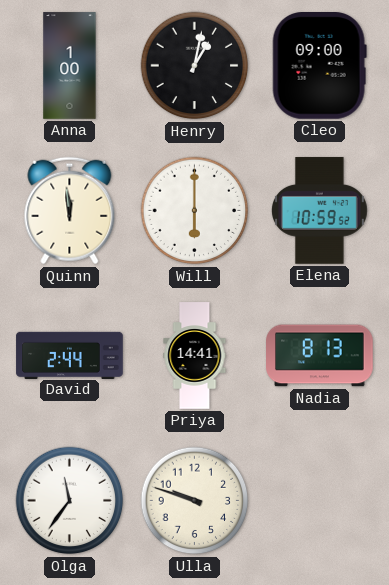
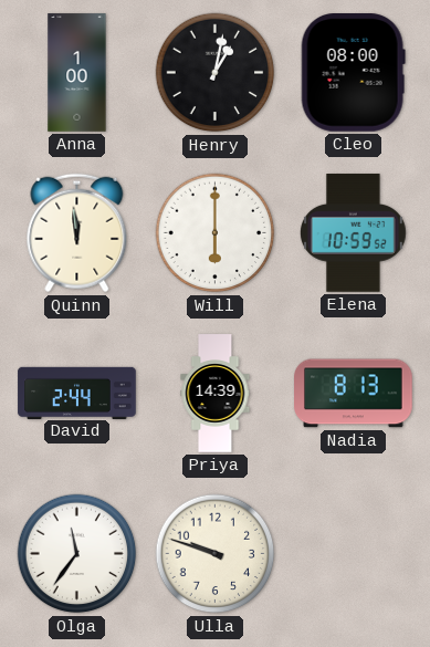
Cleo: 09:00 -> 08:00 (353, 73)
Priya: 14:41 -> 14:39 (216, 394)
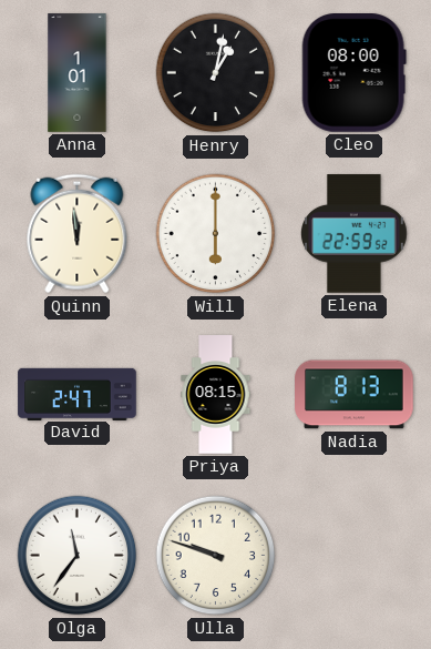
Anna: 1:00 -> 1:01 (78, 73)
Elena: 10:59 -> 22:59 (353, 234)
David: 2:44 -> 2:47 (78, 394)
Priya: 14:39 -> 08:15 (216, 395)
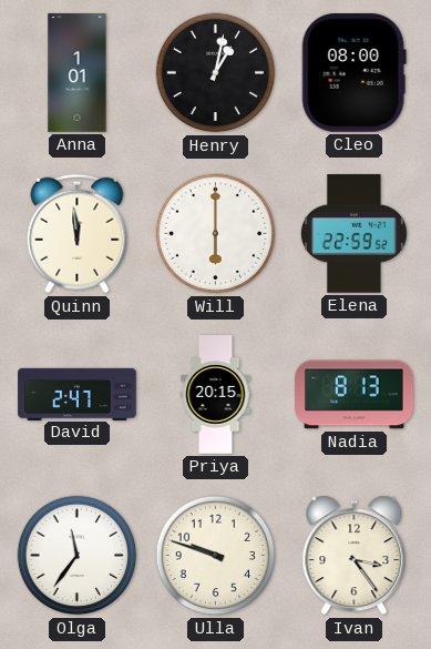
Priya: 08:15 -> 20:15 (216, 395)
Ivan: none -> 3:24 (355, 556)
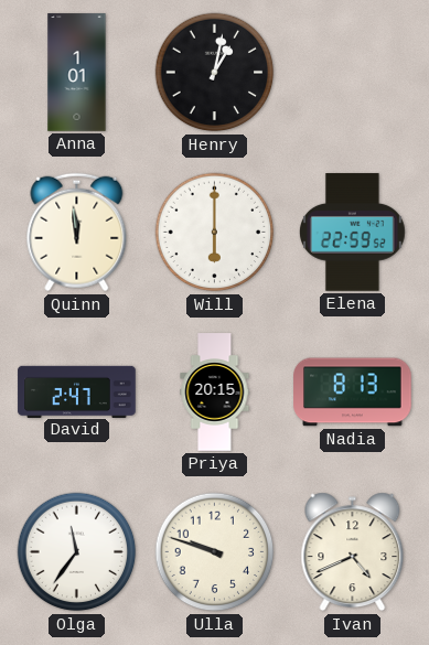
Cleo: 08:00 -> none (353, 73)
Ivan: 3:24 -> 4:41 (353, 552)
